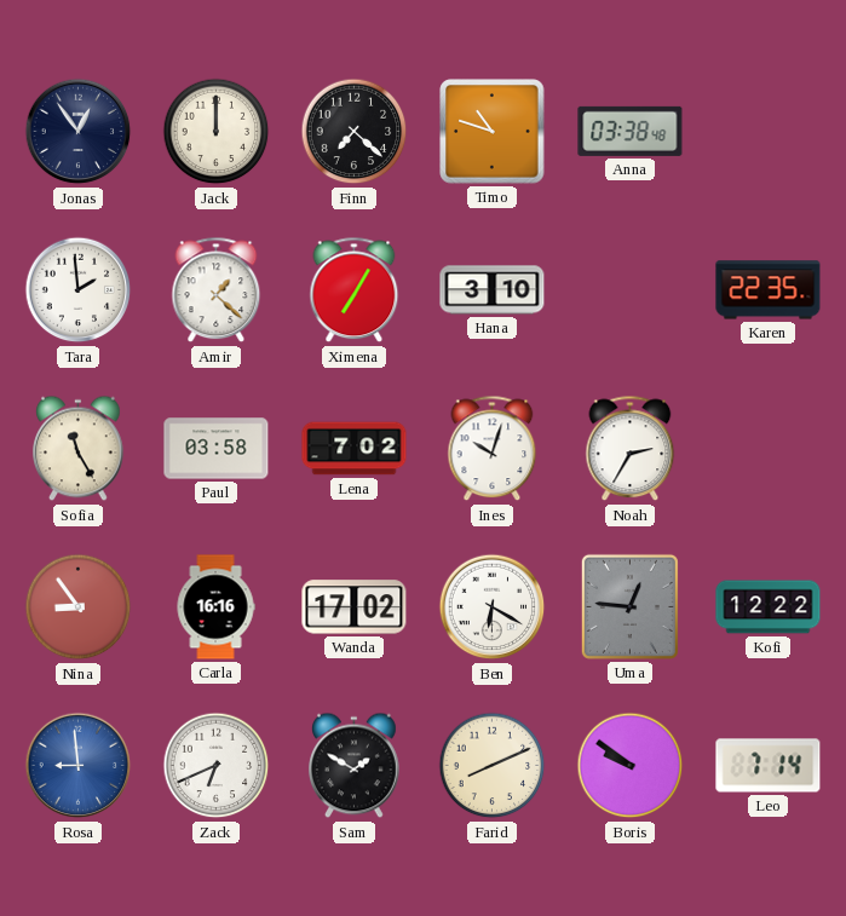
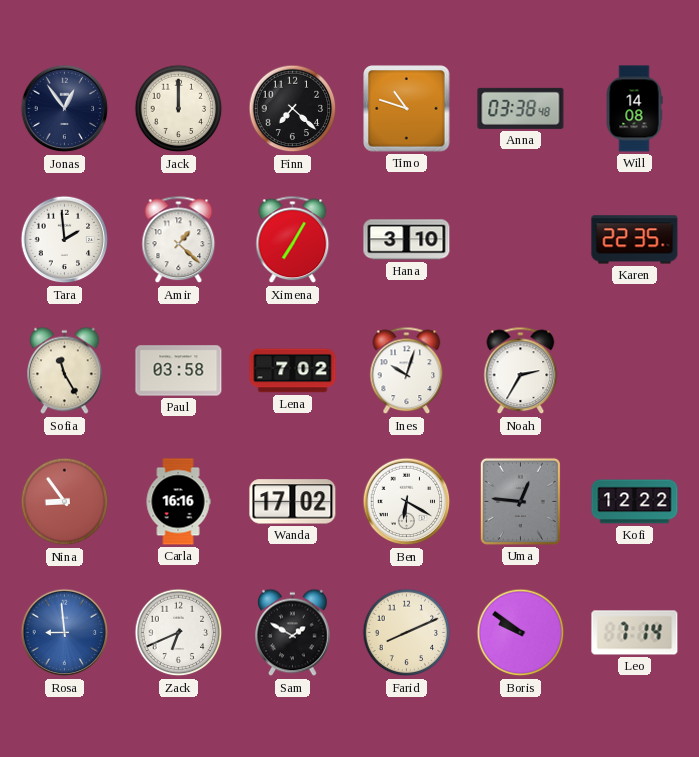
Will: none -> 14:08 (634, 109)
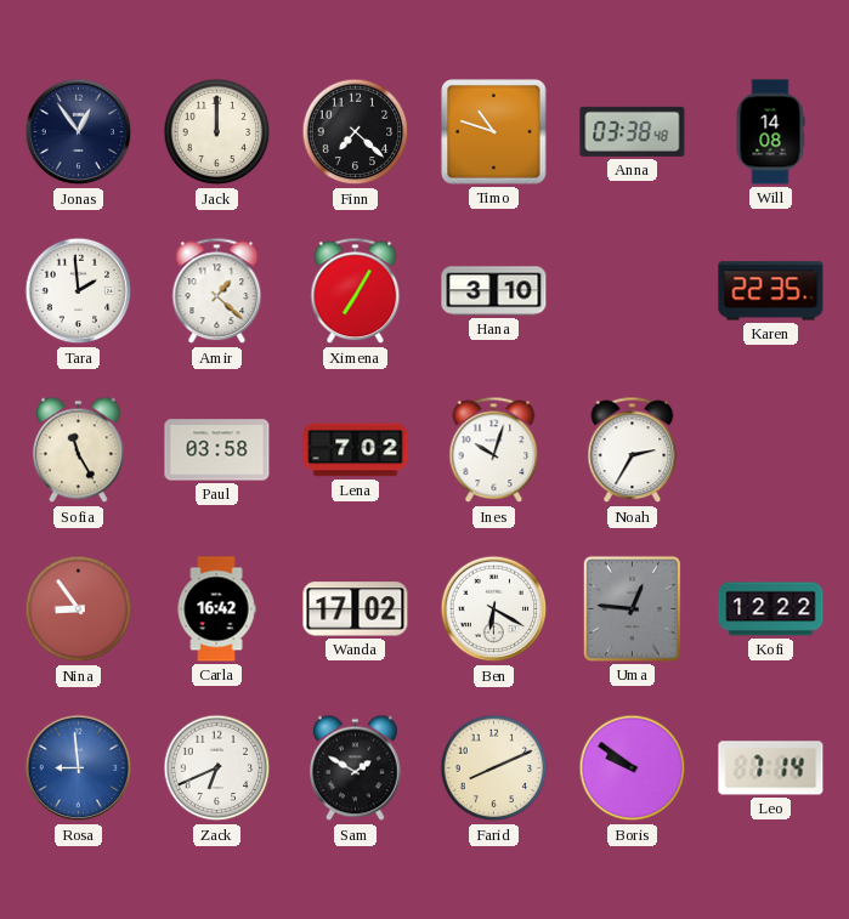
Carla: 16:16 -> 16:42 (216, 609)
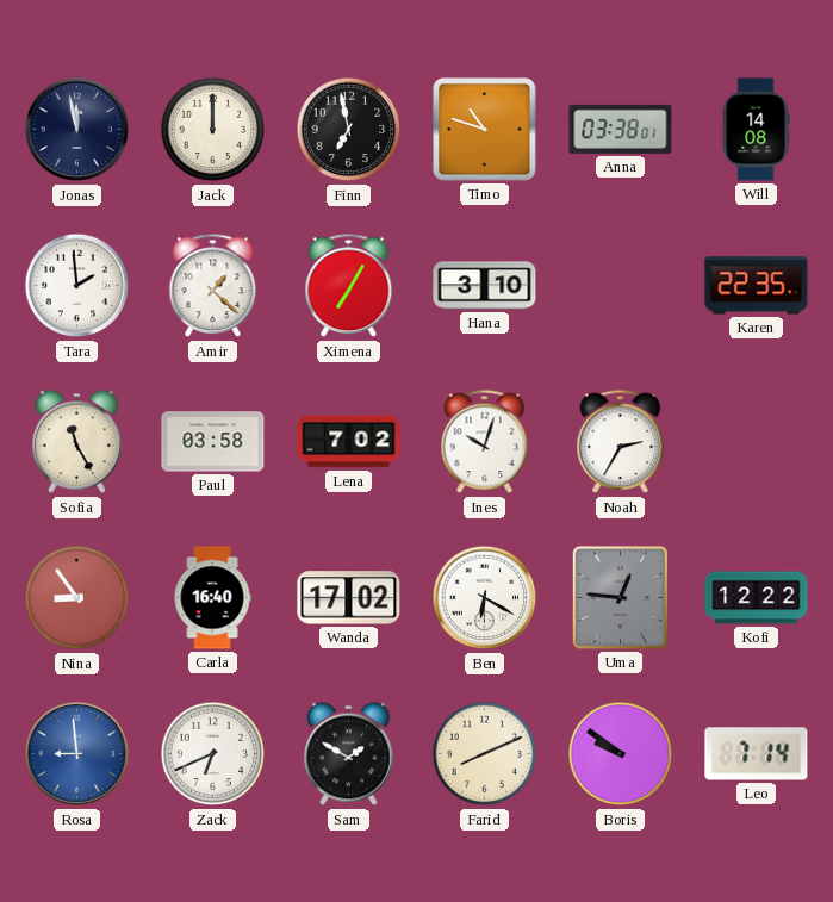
Jonas: 12:54 -> 11:58 (77, 130)
Finn: 7:22 -> 6:58 (349, 130)
Anna: 03:38:48 -> 03:38:01 (621, 129)
Carla: 16:42 -> 16:40 (212, 598)
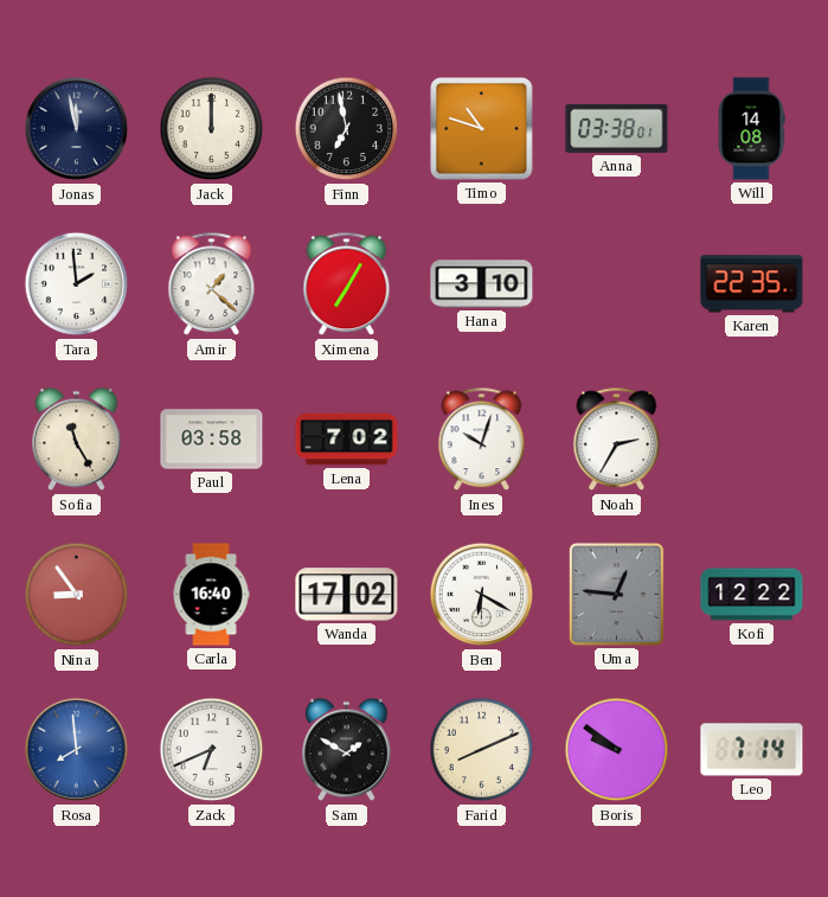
Rosa: 8:59 -> 7:59 (77, 750)
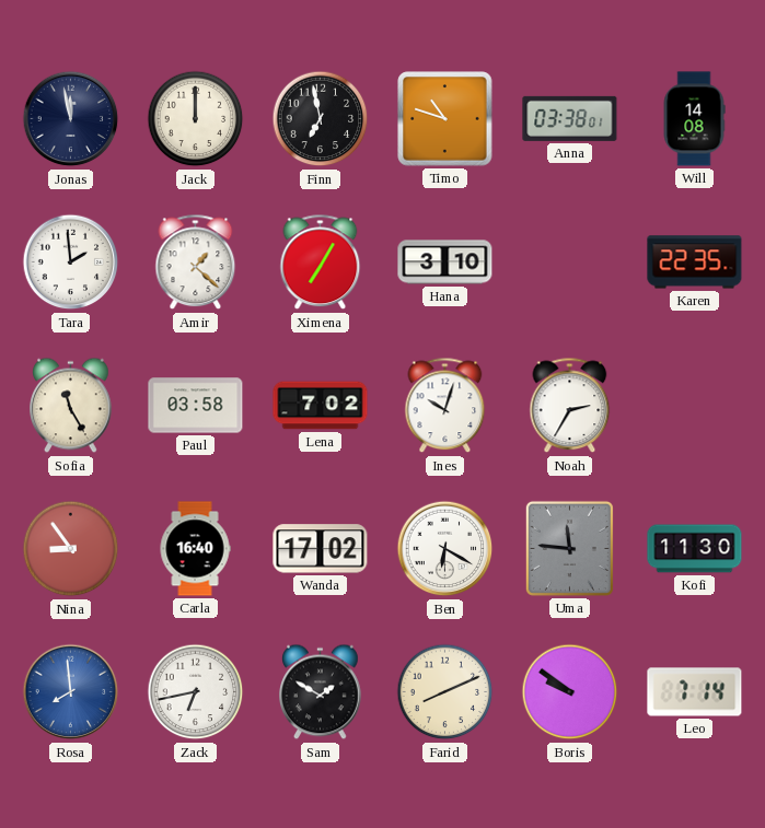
Uma: 12:46 -> 11:46 (569, 548)
Kofi: 12:22 -> 11:30 (695, 549)
Zack: 6:41 -> 6:43 (196, 692)
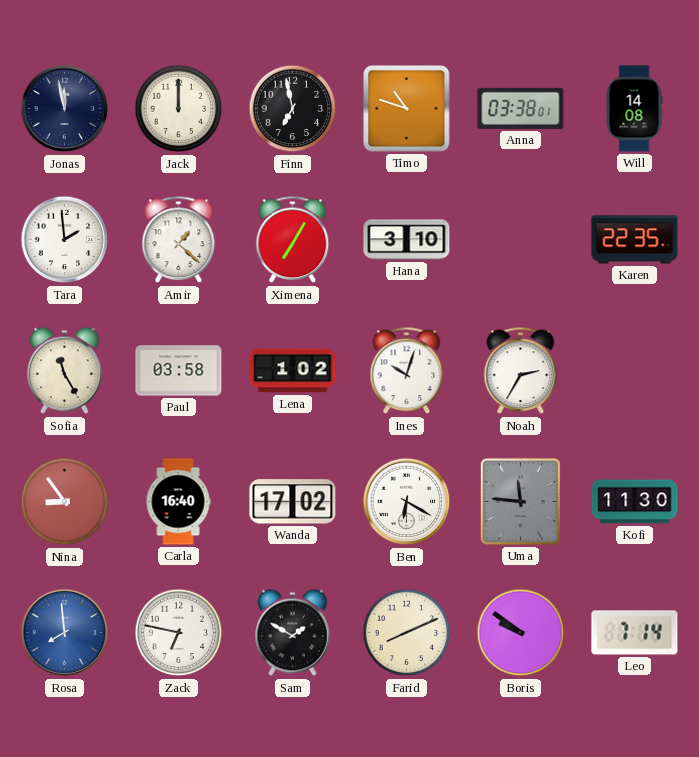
Lena: 7:02 -> 1:02 (293, 371)
Zack: 6:43 -> 6:47 (179, 633)
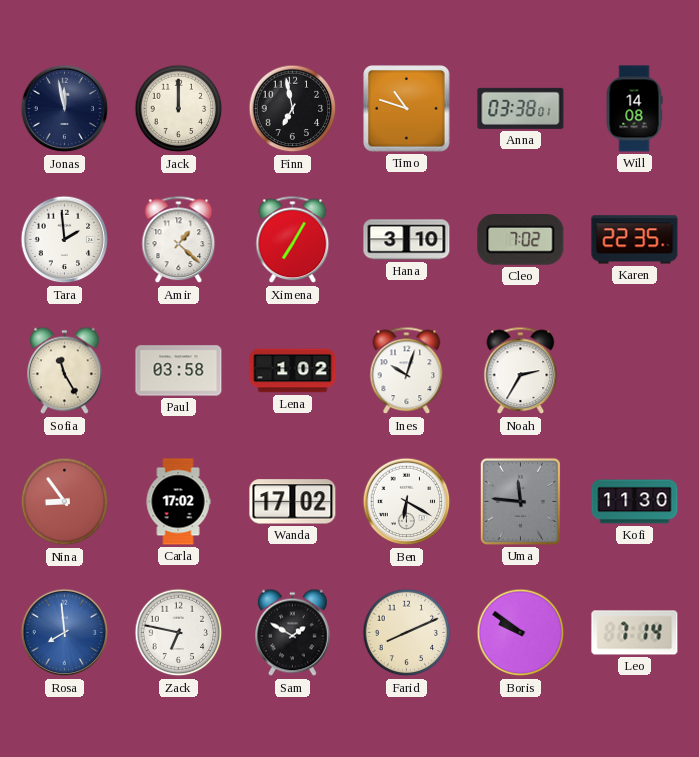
Cleo: none -> 7:02 (521, 240)
Carla: 16:40 -> 17:02 (178, 502)
